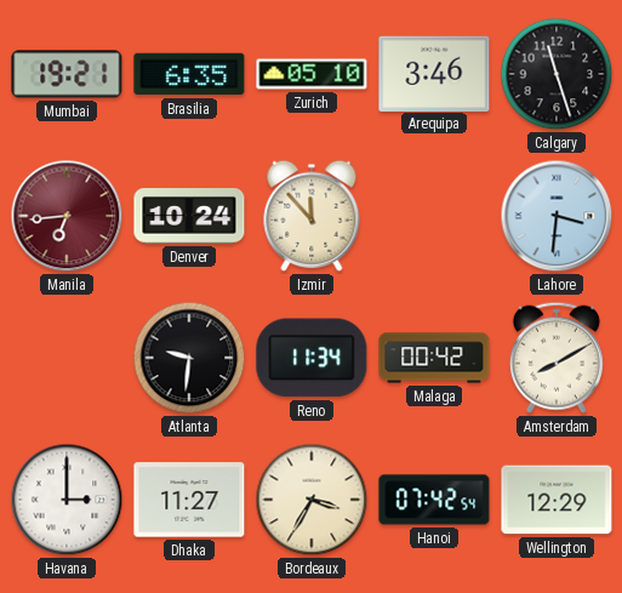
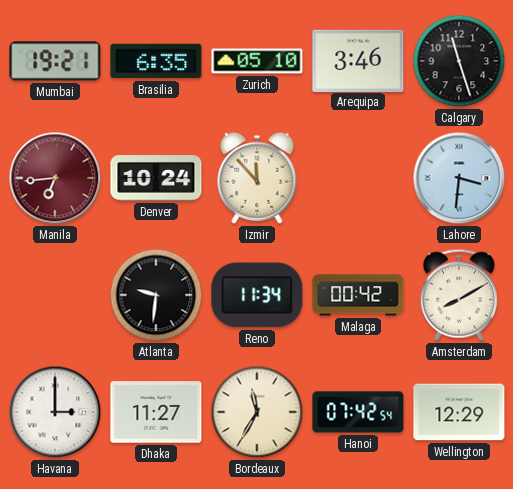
Bordeaux: 3:35 -> 11:35 (257, 412)
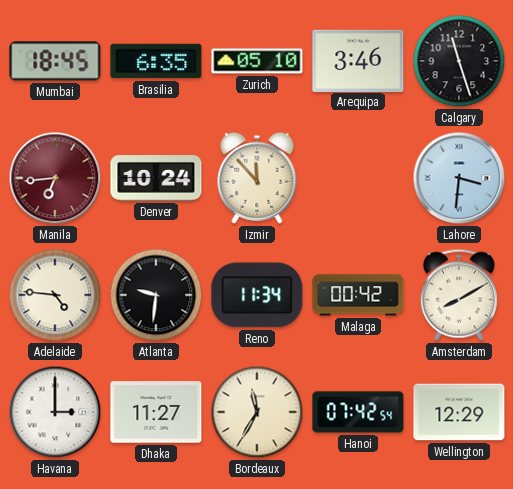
Mumbai: 19:21 -> 18:45 (55, 61)
Adelaide: none -> 4:46 (55, 295)
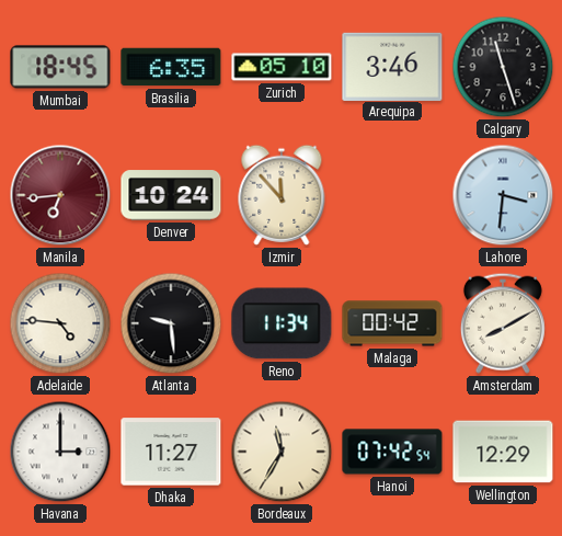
Atlanta: 9:31 -> 9:29 (171, 323)
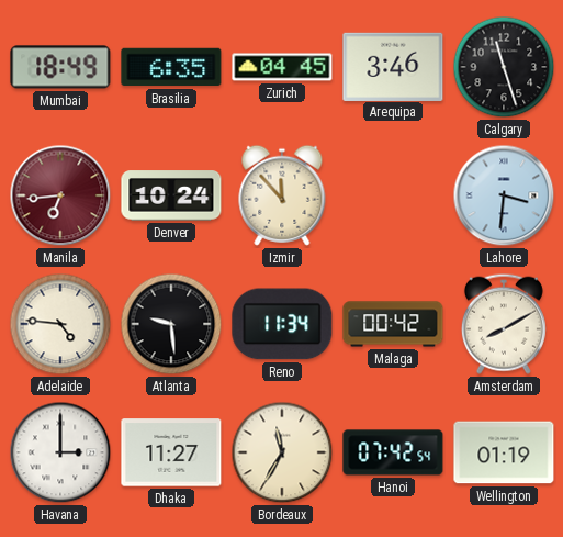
Mumbai: 18:45 -> 18:49 (60, 67)
Zurich: 05:10 -> 04:45 (282, 67)
Wellington: 12:29 -> 01:19 (504, 452)
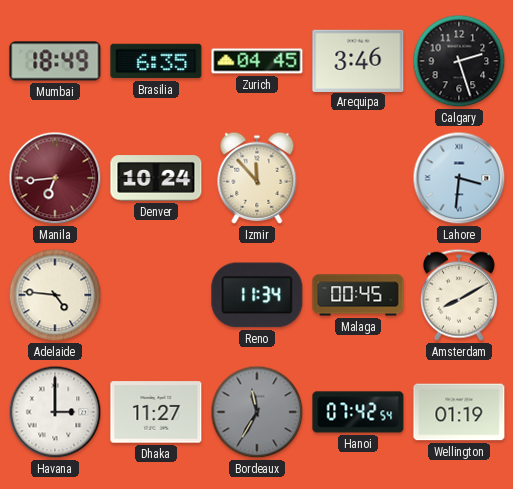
Calgary: 11:27 -> 2:27 (459, 61)
Atlanta: 9:29 -> none (171, 324)
Malaga: 00:42 -> 00:45 (358, 295)
Bordeaux dial: cream -> grey (257, 412)
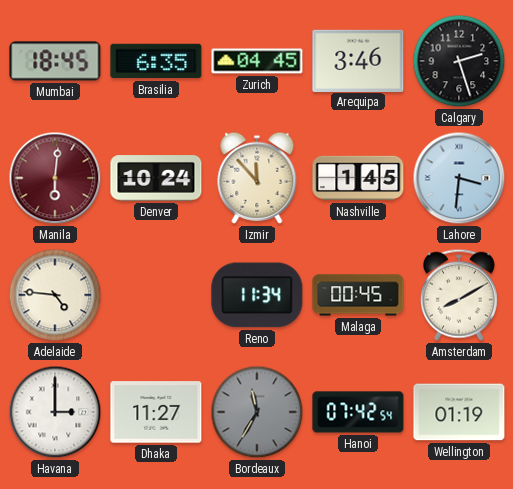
Mumbai: 18:49 -> 18:45 (55, 61)
Manila: 6:44 -> 6:01 (55, 178)
Nashville: none -> 1:45 (358, 178)
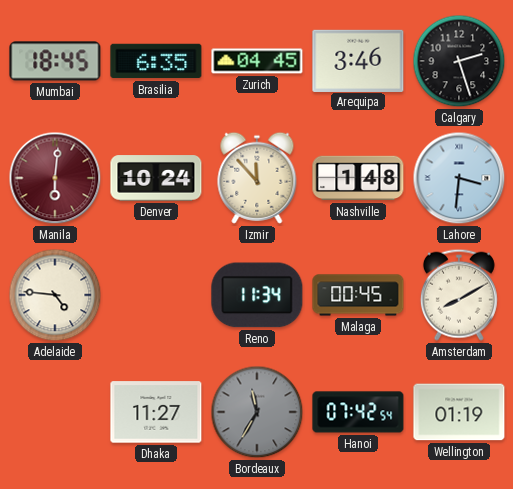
Nashville: 1:45 -> 1:48 (358, 178)
Havana: 3:00 -> none (55, 412)
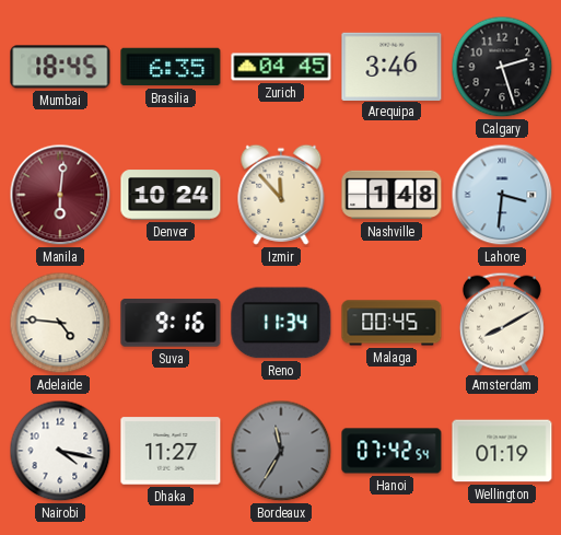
Suva: none -> 9:16 (171, 323)
Nairobi: none -> 4:17 (60, 451)
